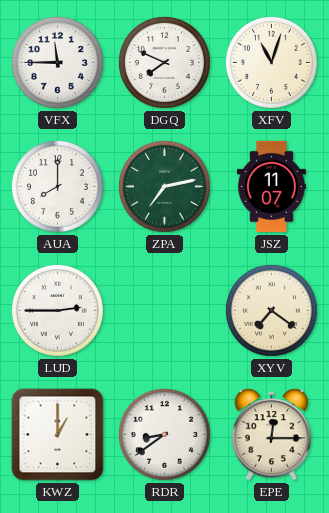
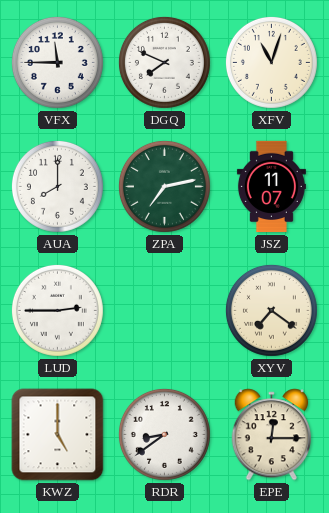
KWZ: 1:00 -> 5:00 (58, 435)
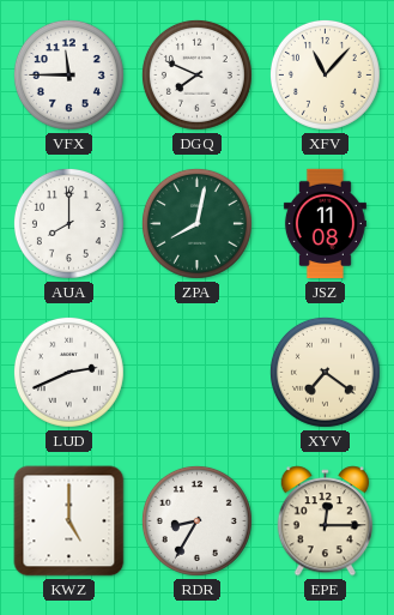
XFV: 11:03 -> 11:07 (325, 74)
ZPA: 7:13 -> 8:02 (196, 223)
JSZ: 11:07 -> 11:08 (325, 224)
LUD: 2:45 -> 2:41 (68, 372)
RDR: 8:39 -> 8:35 (196, 520)
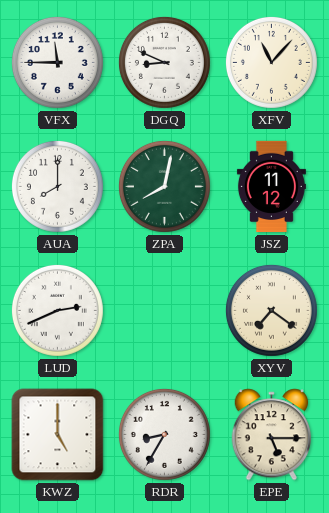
DGQ: 7:49 -> 8:49 (164, 62)
JSZ: 11:08 -> 11:12 (271, 187)
EPE: 12:15 -> 5:15 (272, 435)
